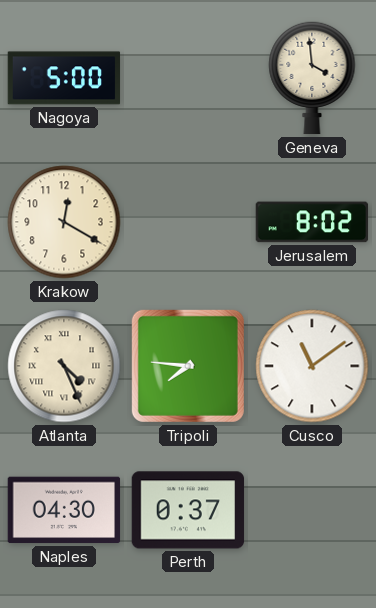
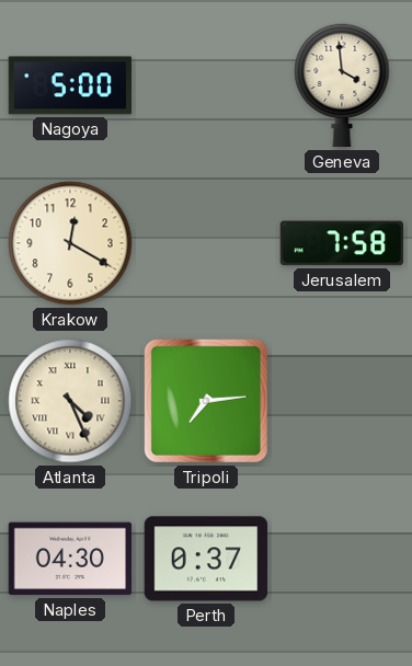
Jerusalem: 8:02 -> 7:58 (342, 243)
Tripoli: 7:46 -> 7:14 (206, 401)
Cusco: 11:09 -> none (312, 366)
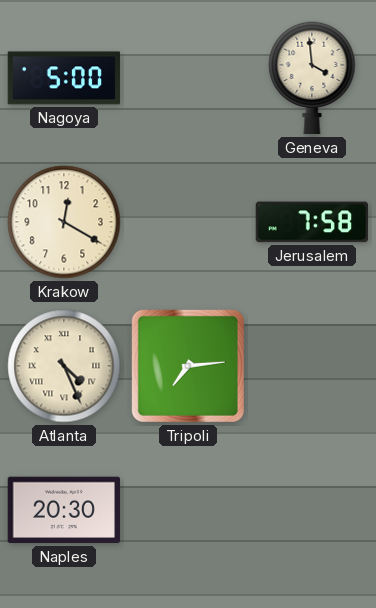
Naples: 04:30 -> 20:30 (64, 510)
Perth: 0:37 -> none (206, 559)
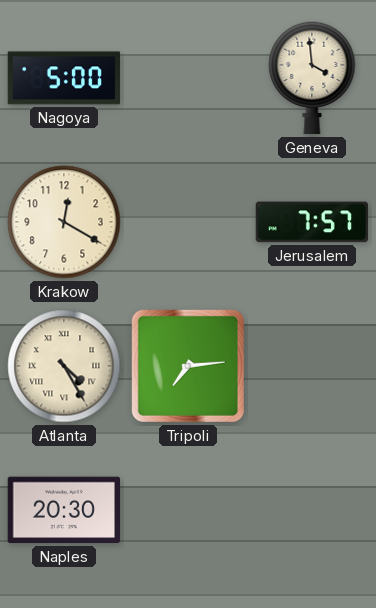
Jerusalem: 7:58 -> 7:57 (312, 222)
Atlanta: 4:26 -> 4:25 (64, 366)
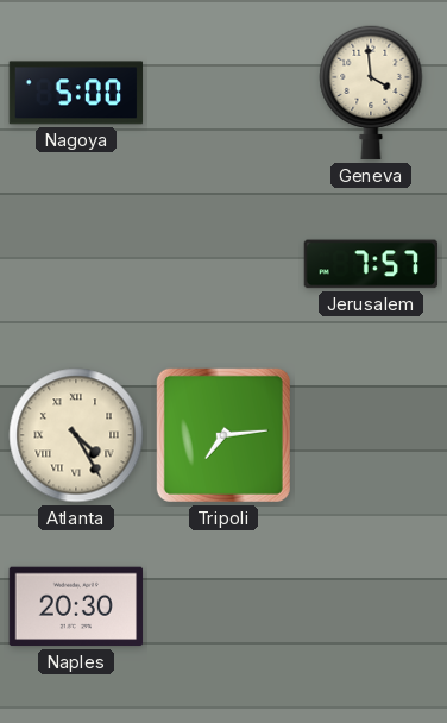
Krakow: 12:20 -> none (64, 222)
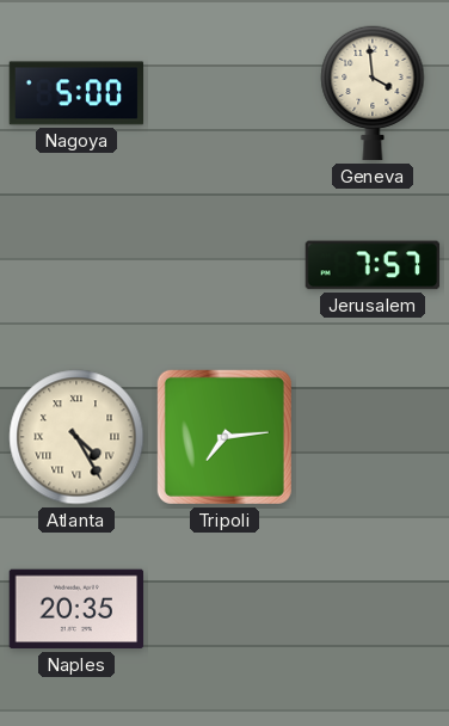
Naples: 20:30 -> 20:35 (76, 609)
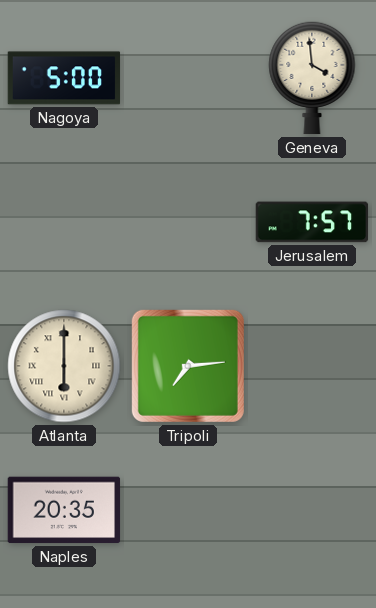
Atlanta: 4:25 -> 6:00 (64, 366)
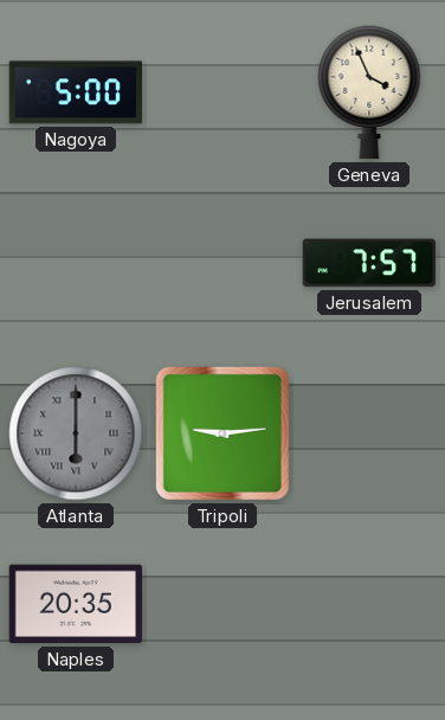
Geneva: 3:59 -> 3:56 (369, 92)
Atlanta dial: cream -> grey (76, 433)
Tripoli: 7:14 -> 9:14 (222, 433)
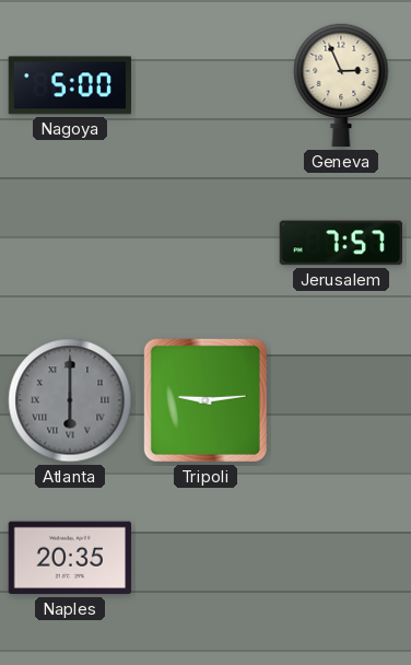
Geneva: 3:56 -> 2:56 (341, 85)
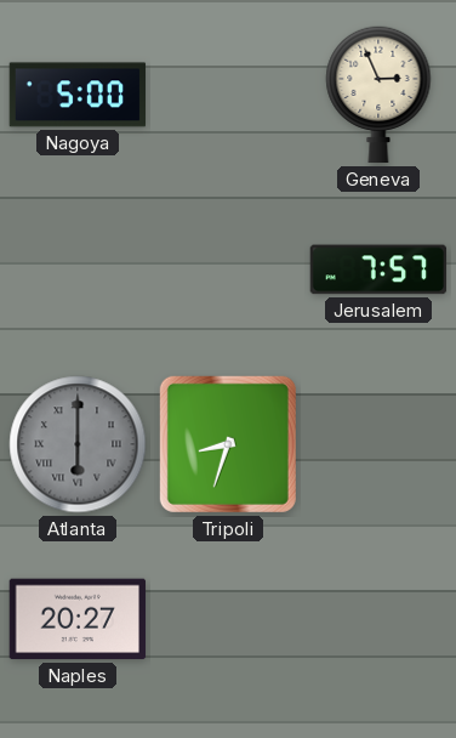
Tripoli: 9:14 -> 8:33 (228, 444)
Naples: 20:35 -> 20:27 (78, 619)
